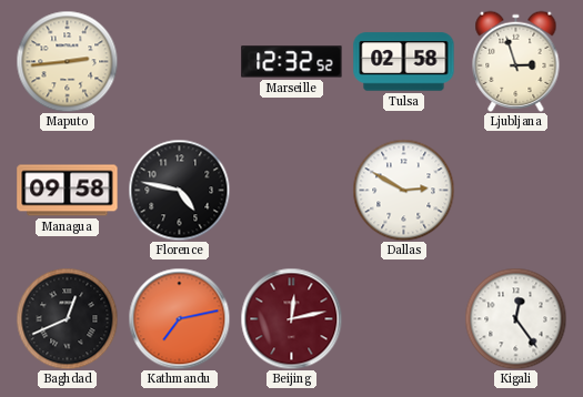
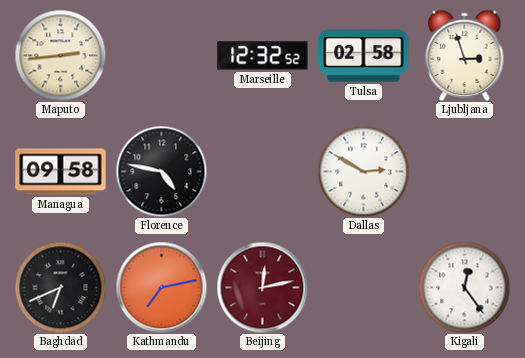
Baghdad: 12:41 -> 6:41 (60, 287)
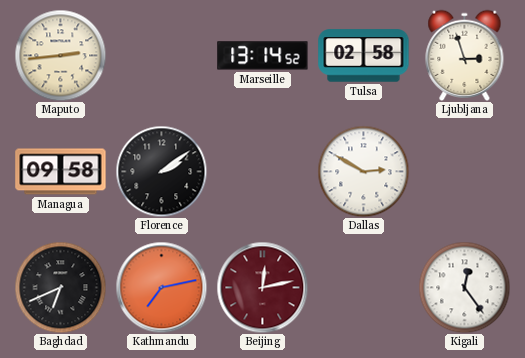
Marseille: 12:32 -> 13:14 (263, 56)
Florence: 4:47 -> 2:09 (161, 171)
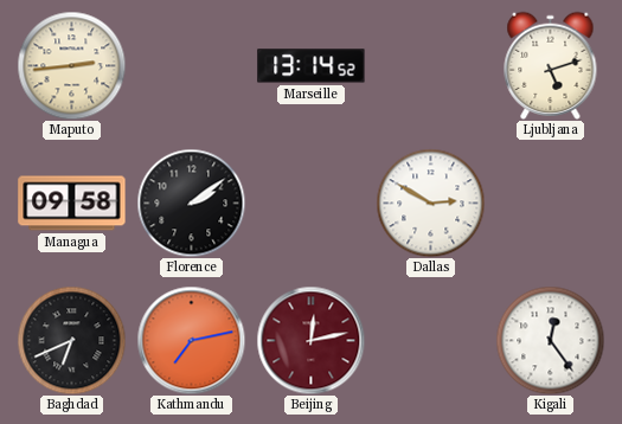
Tulsa: 02:58 -> none (364, 56)
Ljubljana: 2:57 -> 5:12 (551, 65)
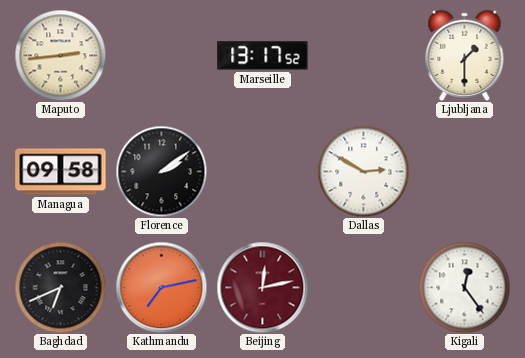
Marseille: 13:14 -> 13:17 (263, 56)
Ljubljana: 5:12 -> 1:30 (465, 55)
